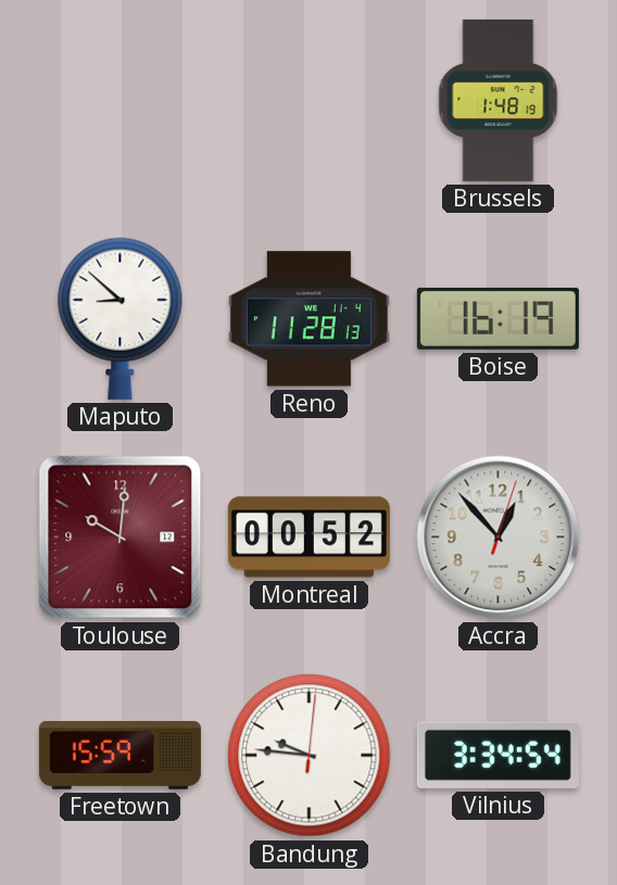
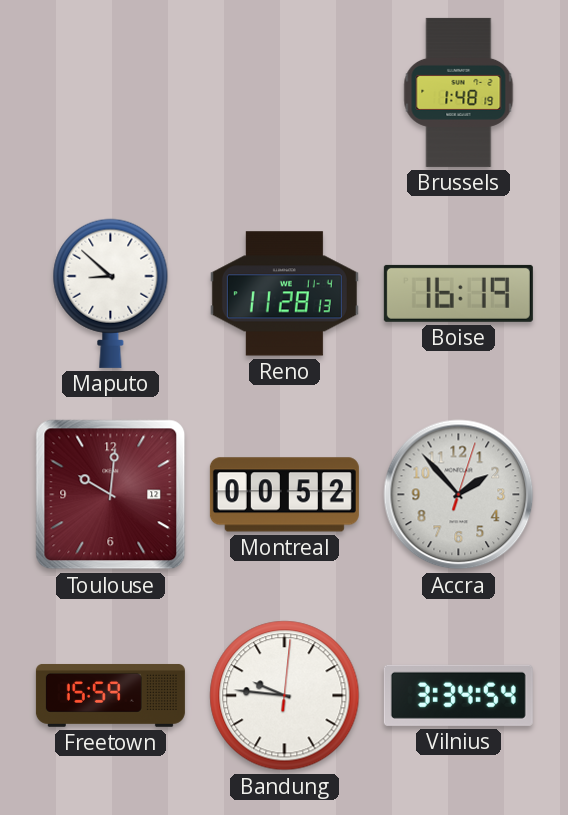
Accra: 12:53 -> 1:53 (459, 495)
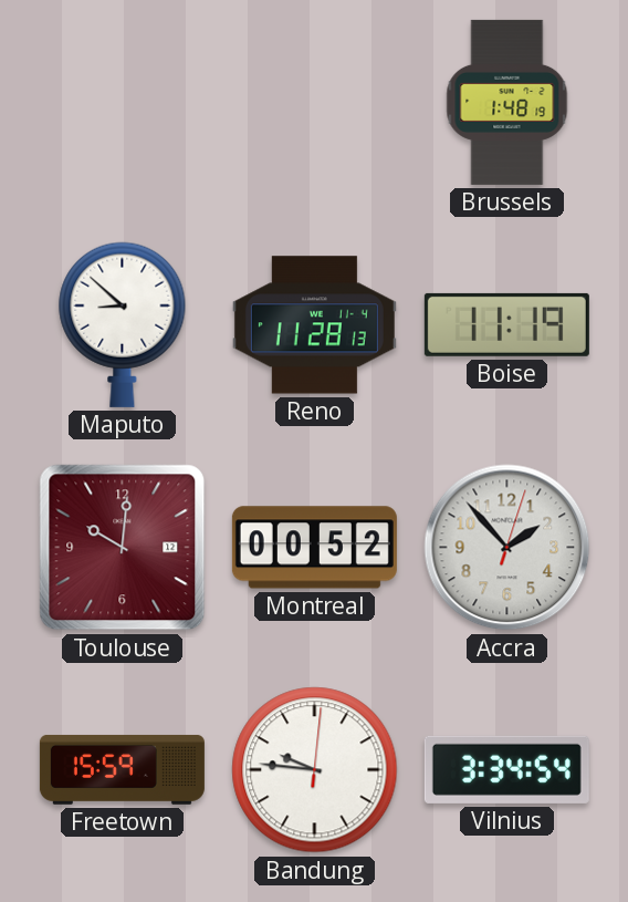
Boise: 16:19 -> 11:19 (506, 324)
